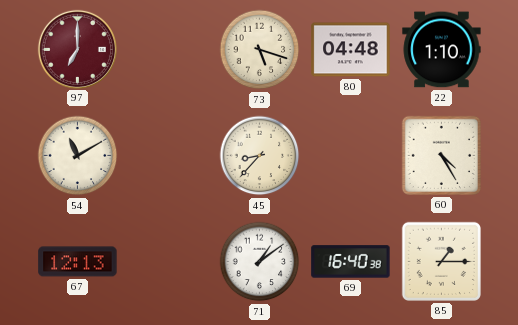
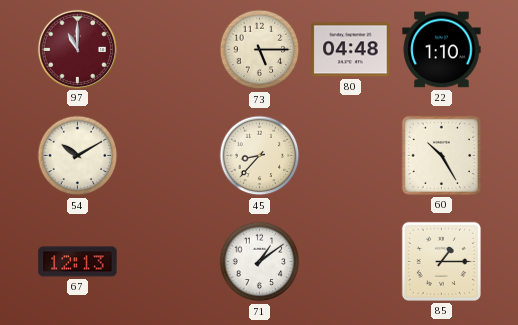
97: 7:00 -> 11:00 (77, 49)
73: 5:18 -> 5:15 (260, 50)
54: 11:10 -> 10:10 (78, 156)
60: 4:25 -> 10:25 (441, 155)
69: 16:40 -> none (351, 262)
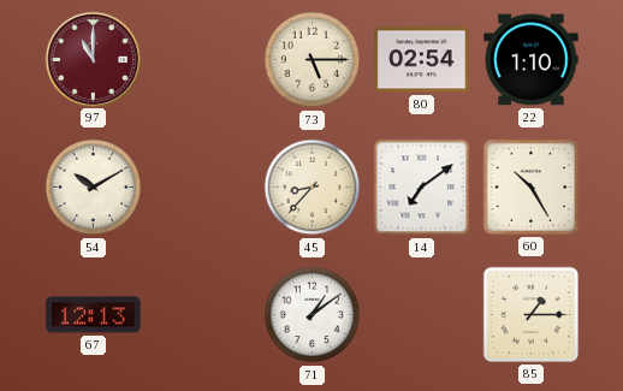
80: 04:48 -> 02:54 (422, 60)
14: none -> 7:09 (422, 188)
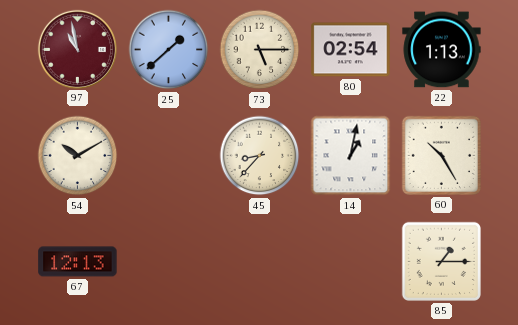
97: 11:00 -> 10:58 (77, 49)
25: none -> 1:38 (169, 50)
22: 1:10 -> 1:13 (442, 50)
14: 7:09 -> 1:02 (351, 156)
71: 1:09 -> none (313, 315)
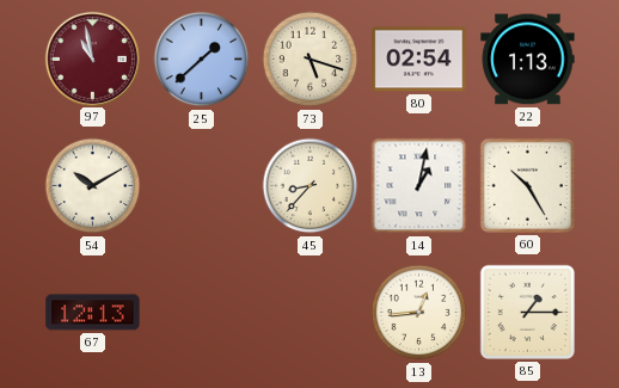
73: 5:15 -> 5:18 (311, 60)
13: none -> 12:44 (419, 313)
